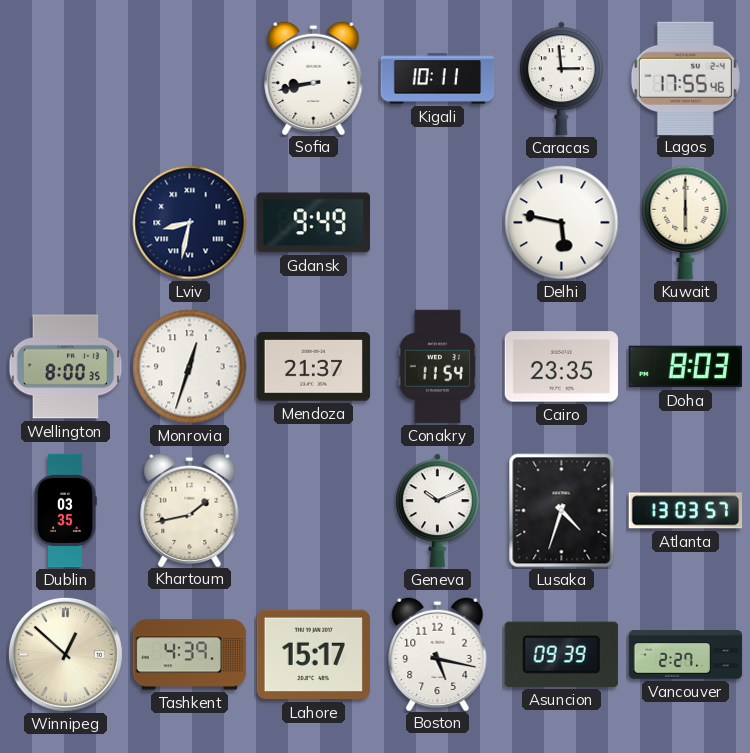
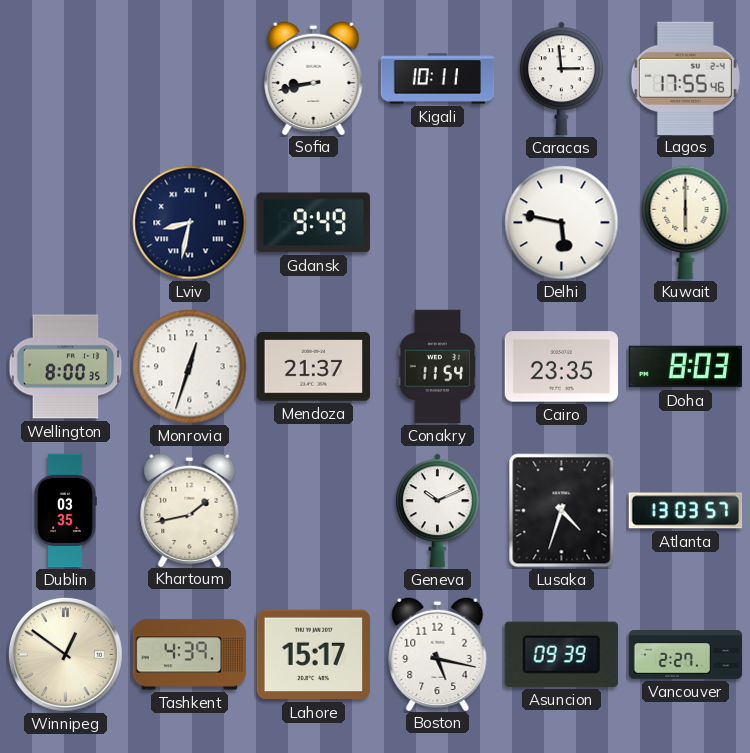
Winnipeg: 12:52 -> 12:51 (65, 654)
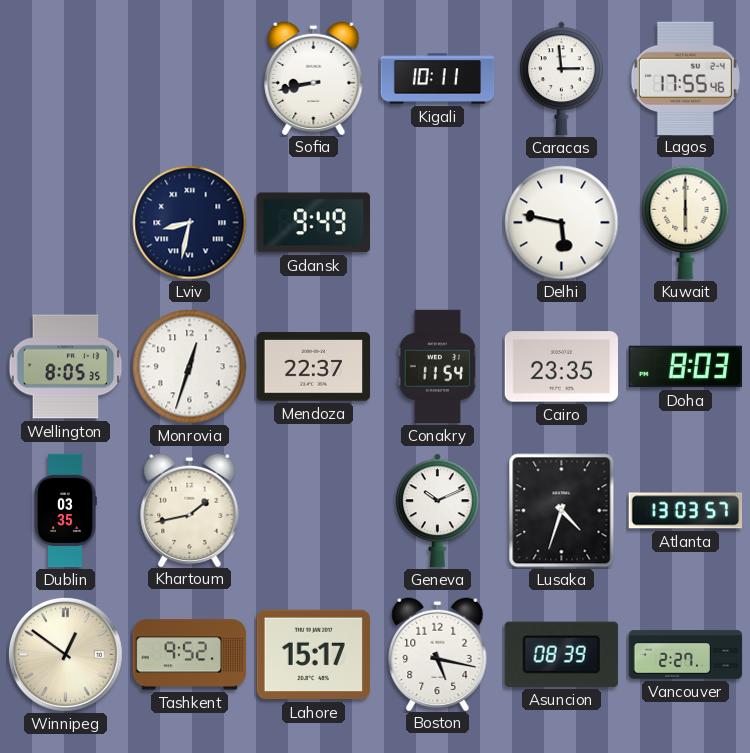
Wellington: 8:00 -> 8:05 (66, 367)
Mendoza: 21:37 -> 22:37 (314, 367)
Tashkent: 4:39 -> 9:52 (190, 655)
Asuncion: 09:39 -> 08:39 (561, 654)
